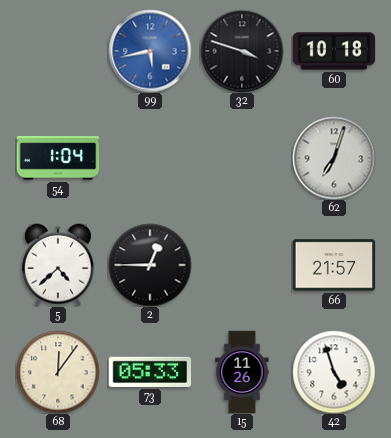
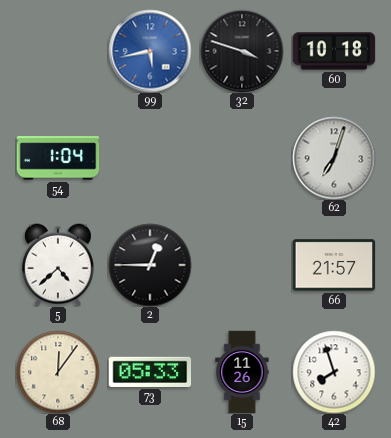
42: 4:57 -> 7:57 (334, 372)
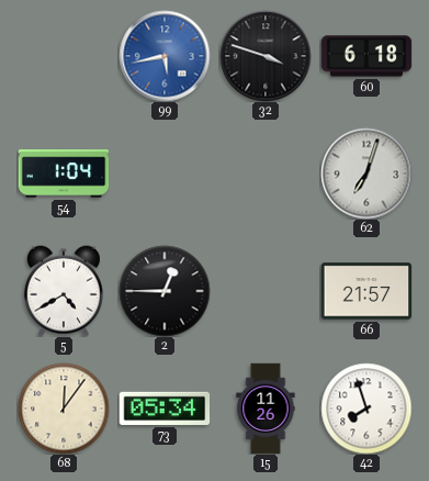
60: 10:18 -> 6:18 (366, 56)
5: 4:38 -> 4:40 (64, 291)
73: 05:33 -> 05:34 (165, 409)
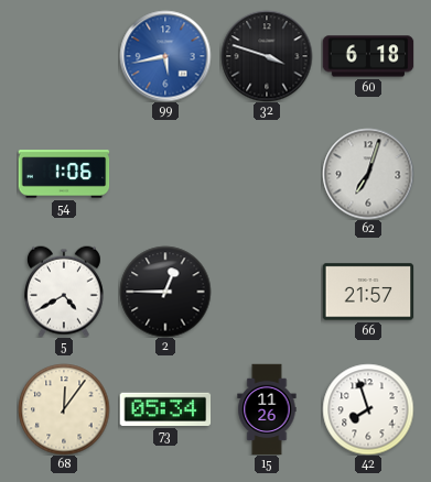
54: 1:04 -> 1:06 (64, 174)
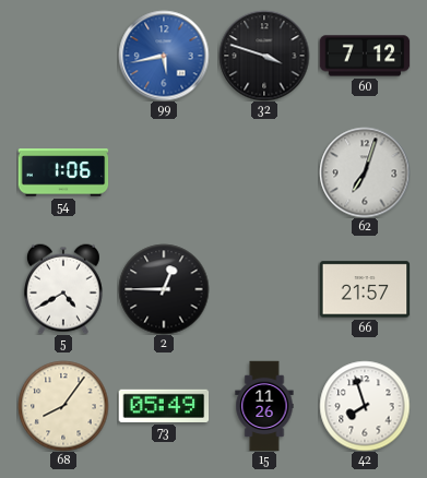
60: 6:18 -> 7:12 (365, 56)
68: 12:06 -> 8:06 (63, 406)
73: 05:34 -> 05:49 (164, 406)
